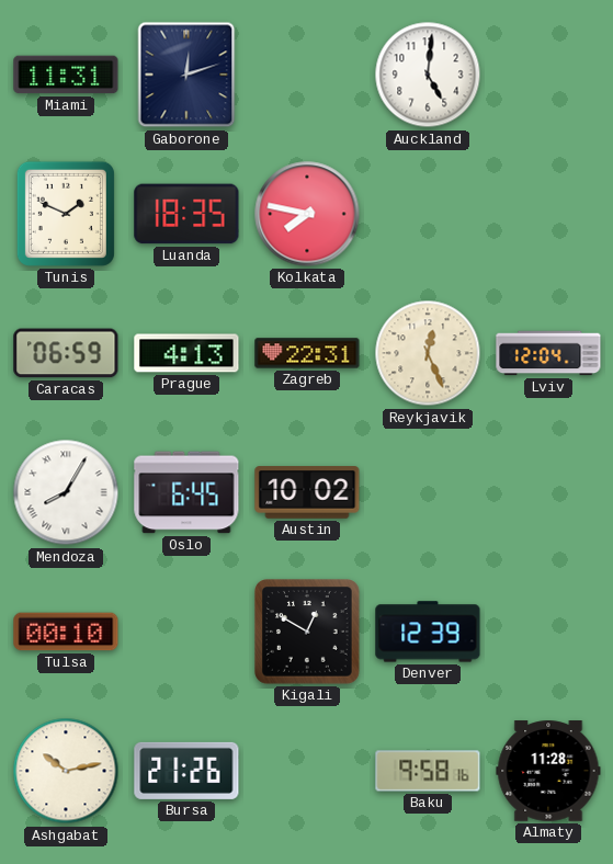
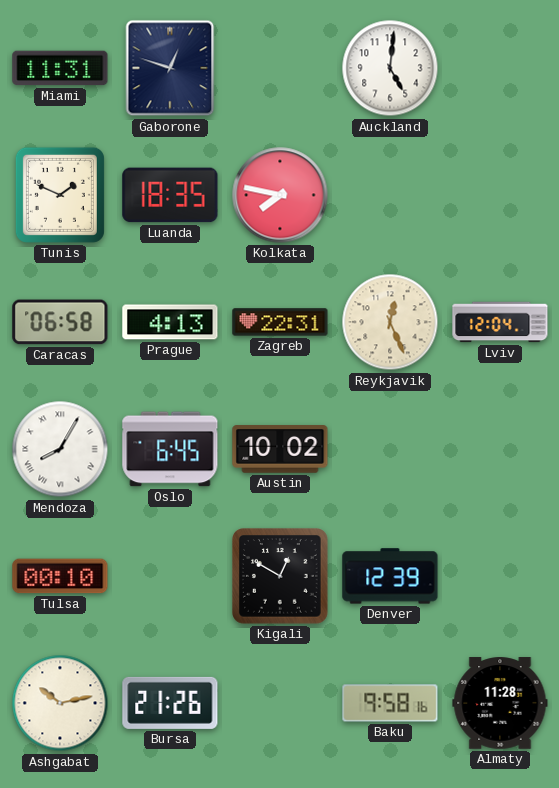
Gaborone: 12:12 -> 12:48 (170, 68)
Caracas: 06:59 -> 06:58 (60, 322)
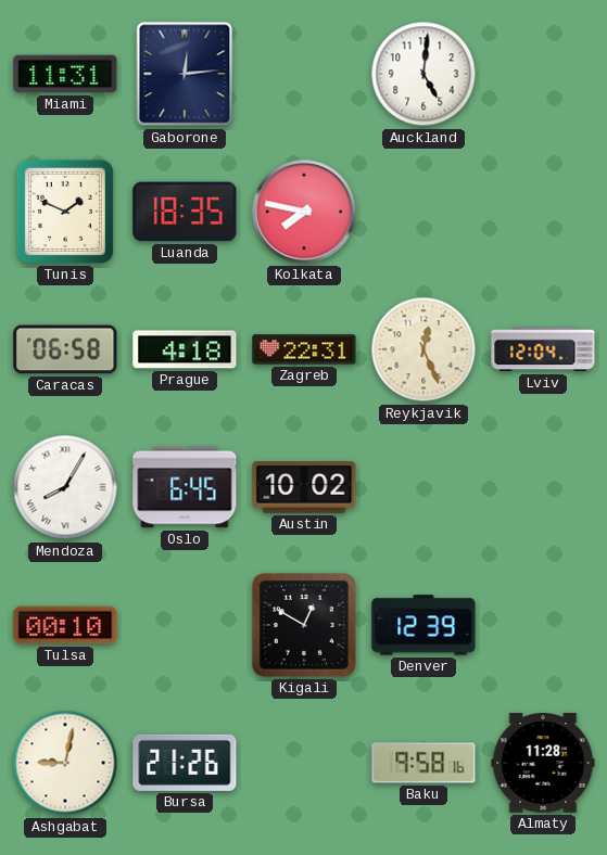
Gaborone: 12:48 -> 12:14 (185, 74)
Prague: 4:13 -> 4:18 (185, 349)
Ashgabat: 10:13 -> 9:02 (65, 763)
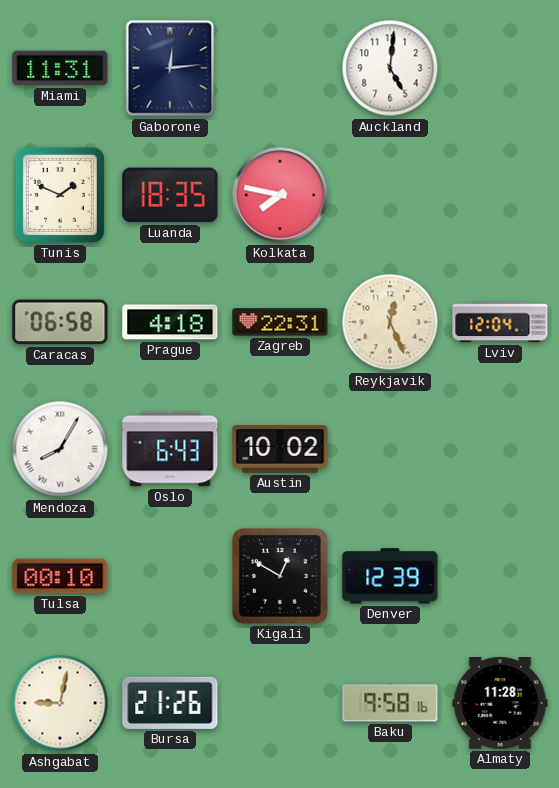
Oslo: 6:45 -> 6:43 (170, 449)
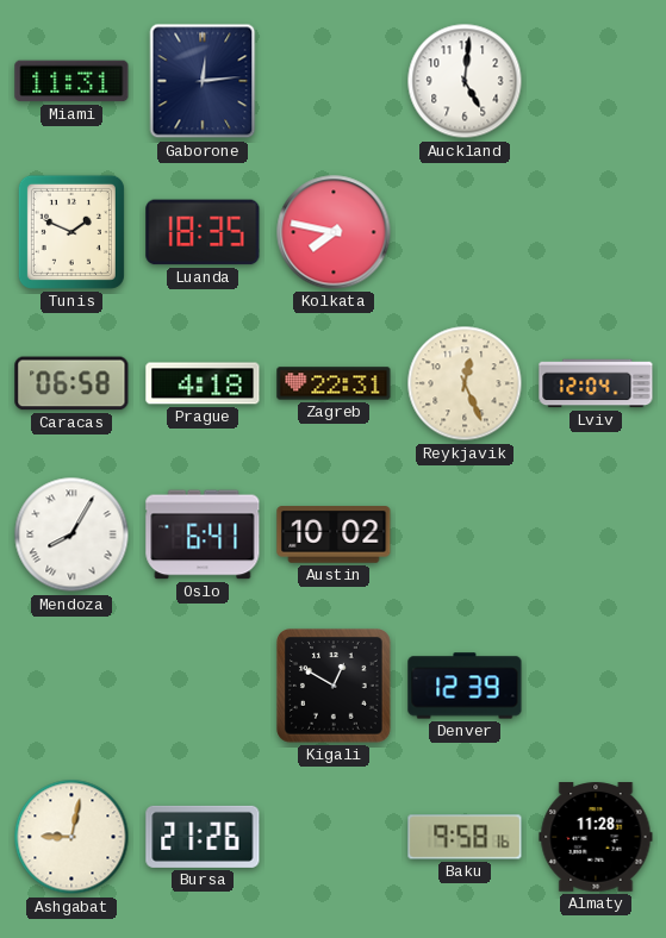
Oslo: 6:43 -> 6:41 (203, 534)
Tulsa: 00:10 -> none (60, 576)
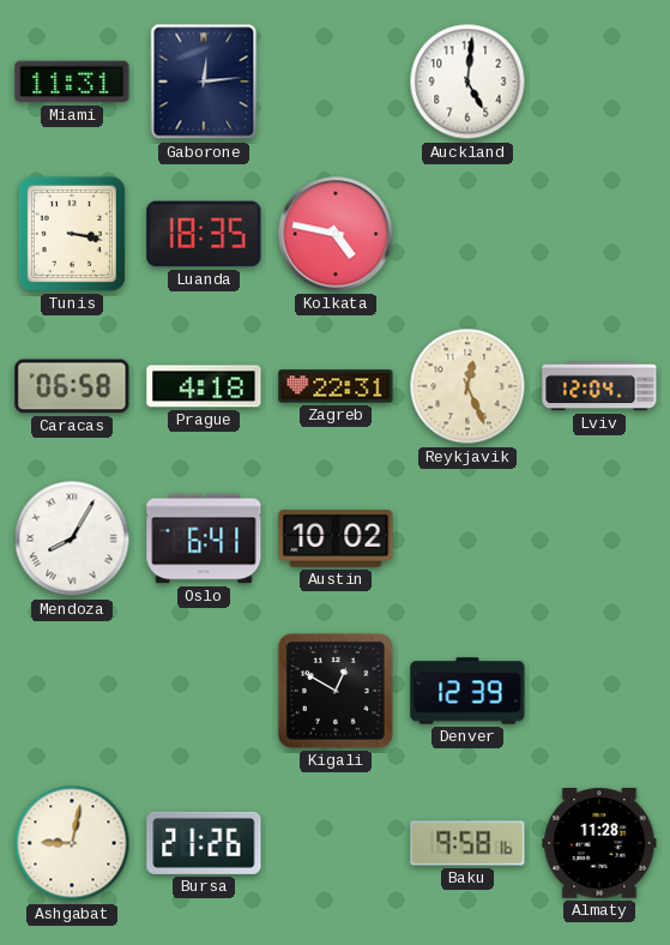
Tunis: 1:49 -> 3:17 (72, 234)
Kolkata: 7:47 -> 4:47 (336, 234)
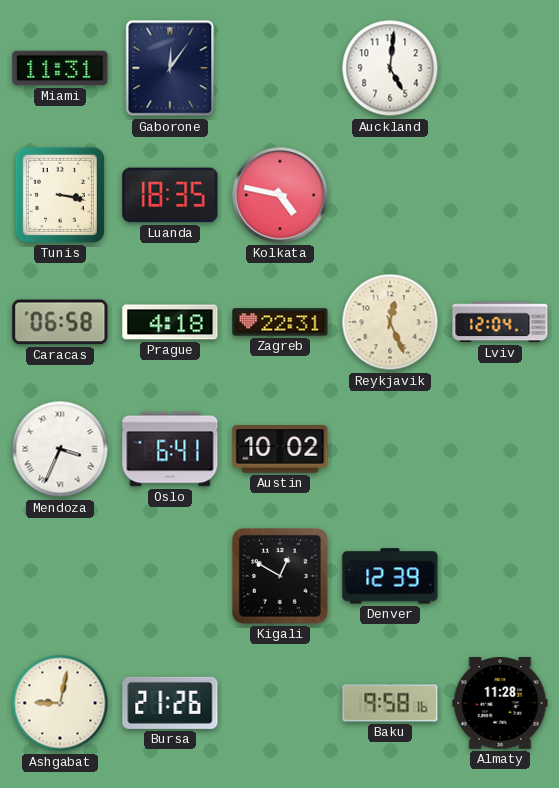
Gaborone: 12:14 -> 12:06 (170, 68)
Mendoza: 8:05 -> 3:34 (60, 449)
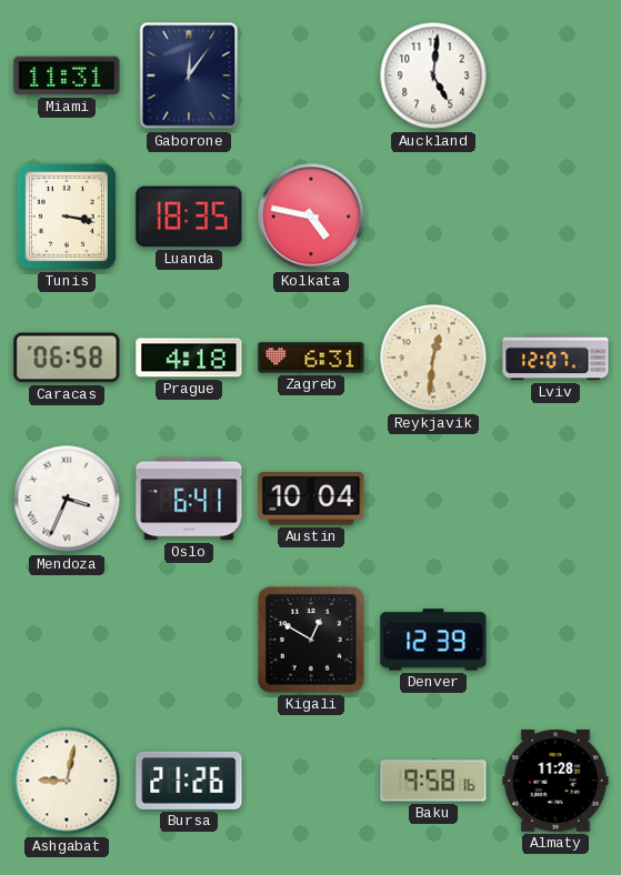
Zagreb: 22:31 -> 6:31 (311, 358)
Reykjavik: 12:26 -> 12:31 (433, 358)
Lviv: 12:04 -> 12:07 (555, 358)
Austin: 10:02 -> 10:04 (311, 499)
